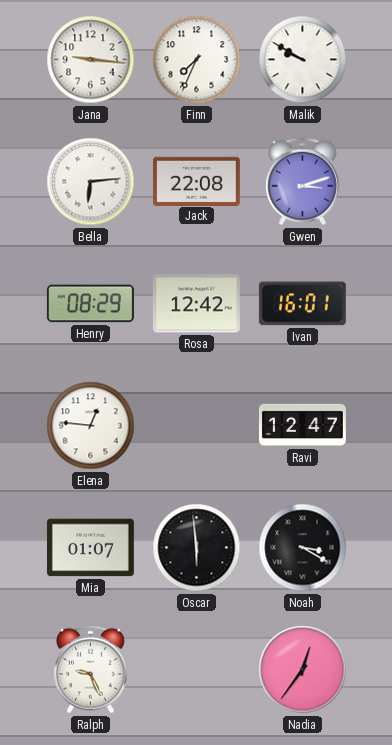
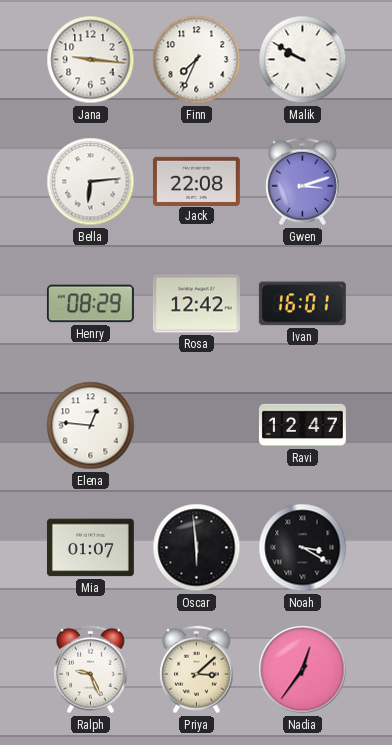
Priya: none -> 3:08 (197, 670)
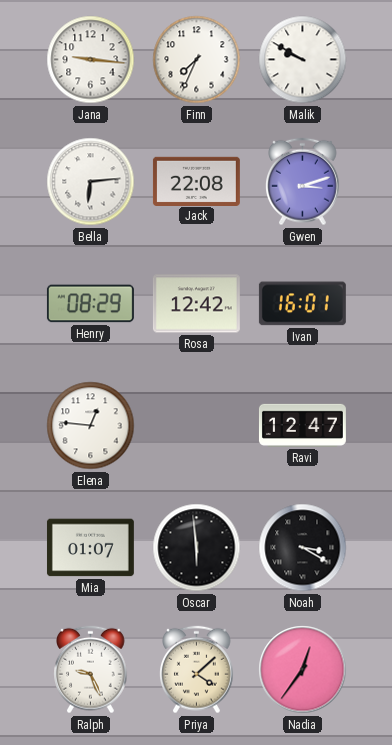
Priya: 3:08 -> 4:08 (197, 670)
